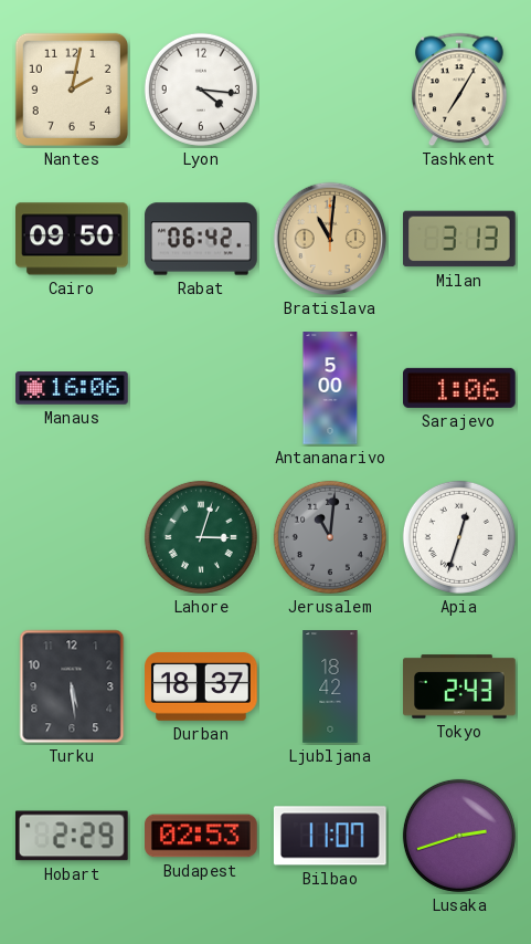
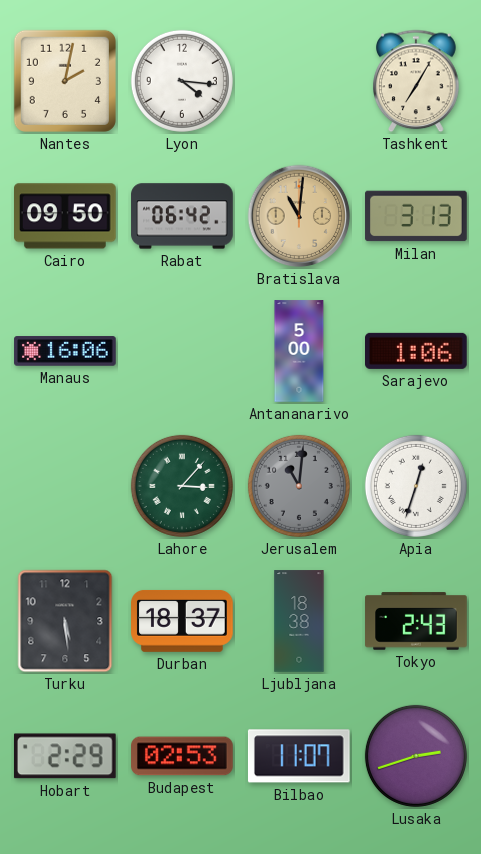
Lahore: 3:03 -> 3:07 (182, 486)
Ljubljana: 18:42 -> 18:38 (299, 621)
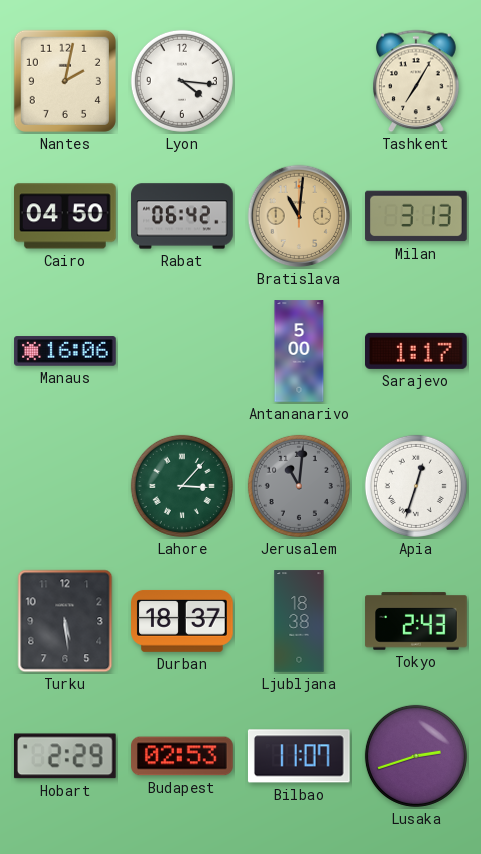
Cairo: 09:50 -> 04:50 (66, 216)
Sarajevo: 1:06 -> 1:17 (417, 351)
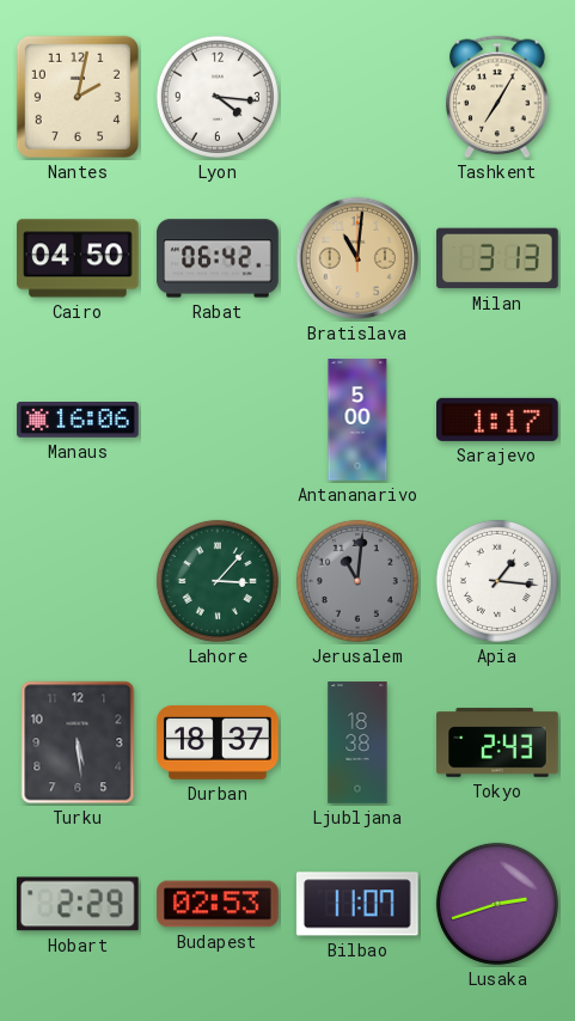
Apia: 12:33 -> 1:16 (497, 581)
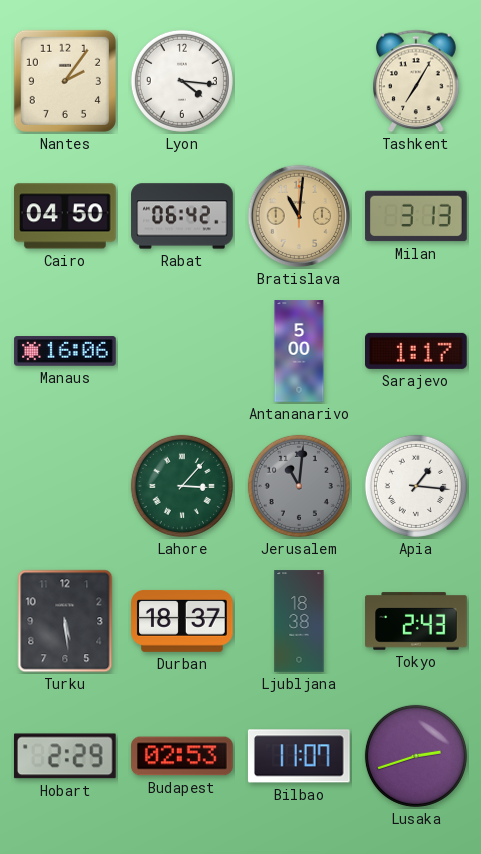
Nantes: 2:02 -> 2:06 (65, 81)
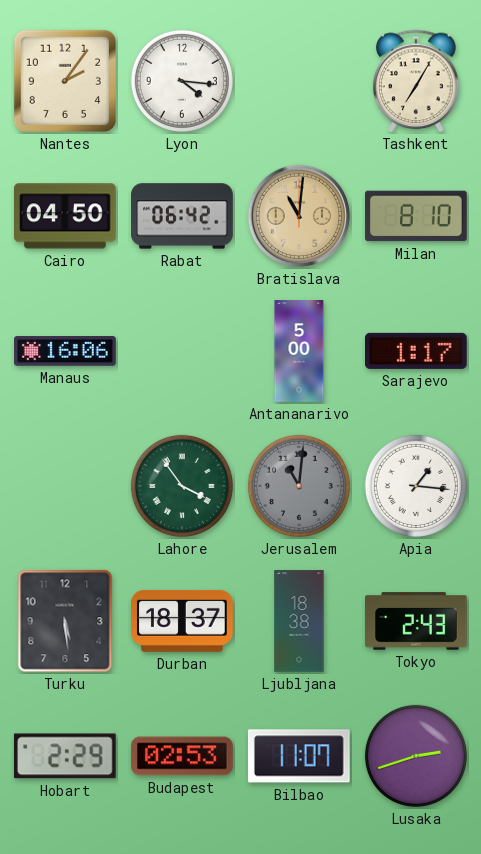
Milan: 3:13 -> 8:10 (416, 216)
Lahore: 3:07 -> 3:54 (182, 486)
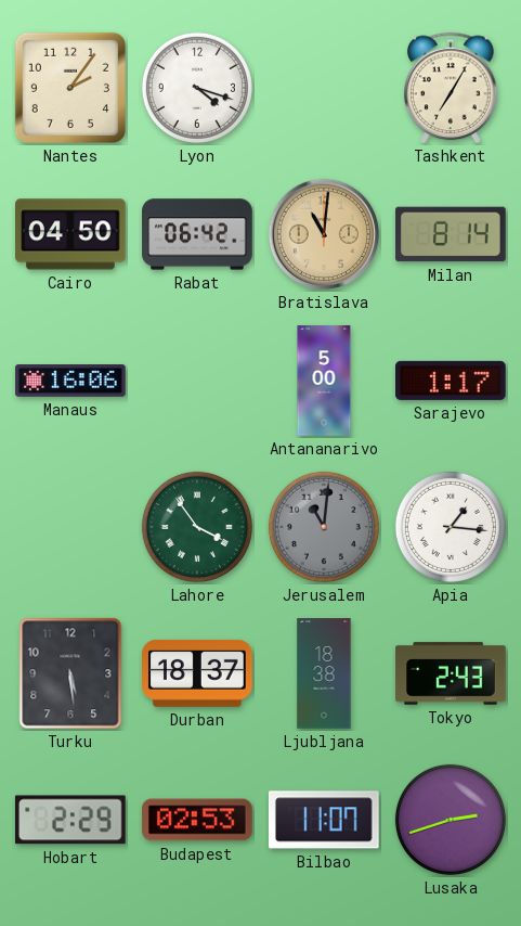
Lyon: 4:16 -> 4:18 (197, 88)
Milan: 8:10 -> 8:14 (451, 234)
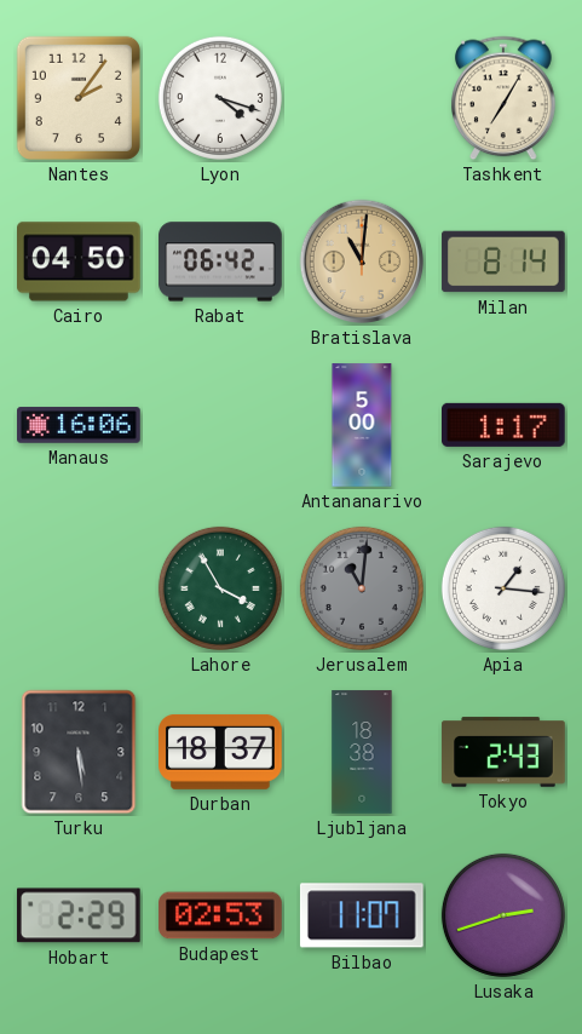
Lahore: 3:54 -> 3:55 (220, 588)
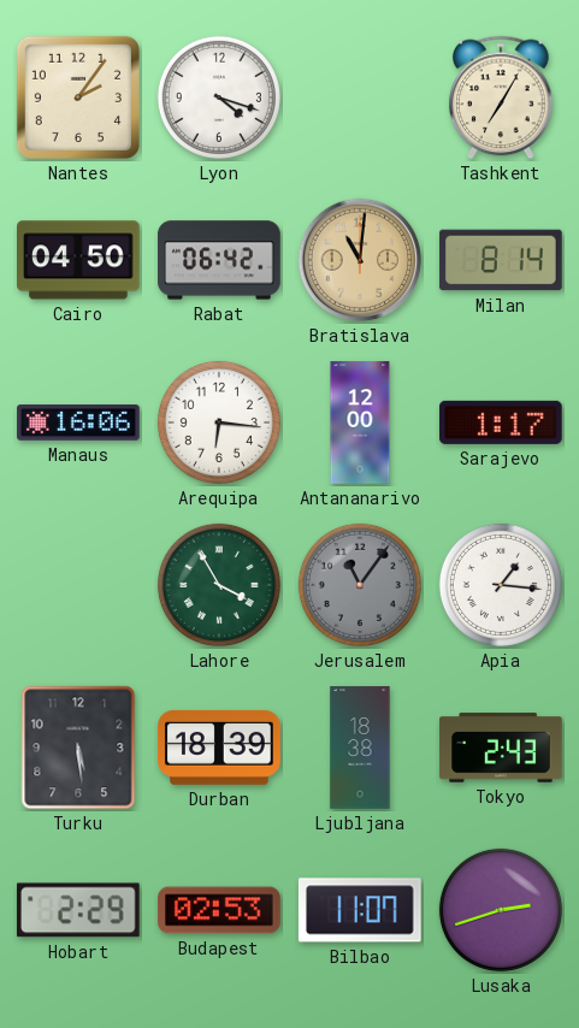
Arequipa: none -> 6:16 (219, 423)
Antananarivo: 5:00 -> 12:00 (360, 423)
Jerusalem: 11:01 -> 11:06 (360, 585)
Durban: 18:37 -> 18:39 (219, 748)
